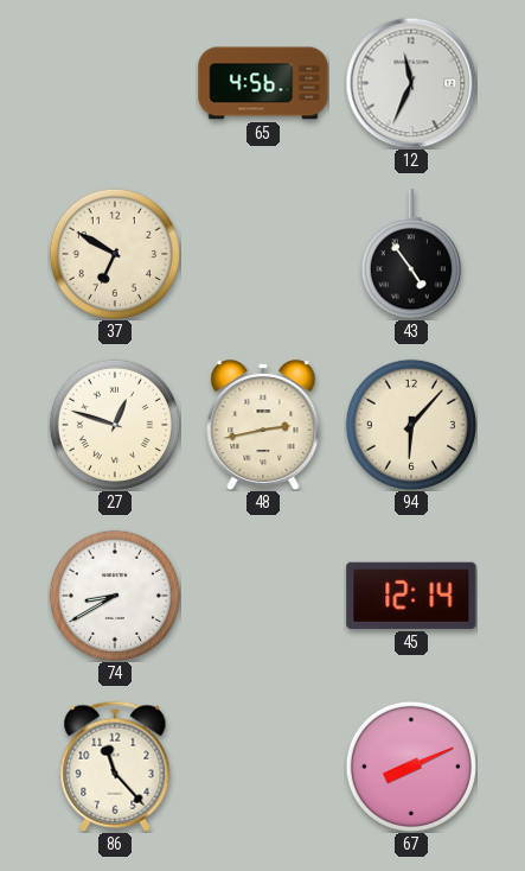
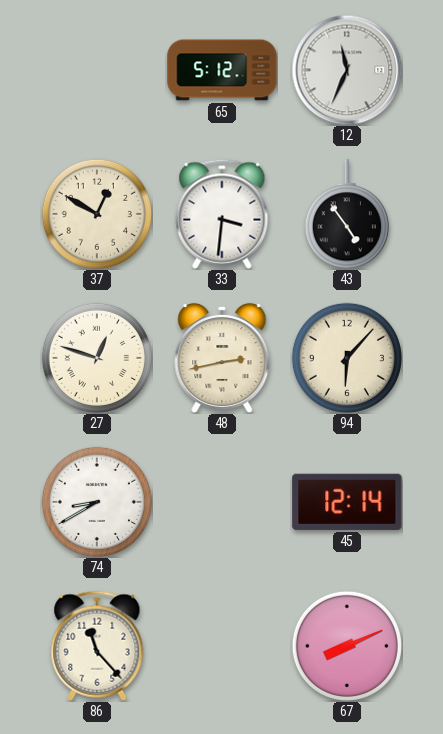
65: 4:56 -> 5:12 (222, 70)
37: 6:50 -> 12:50 (97, 214)
33: none -> 3:31 (222, 214)
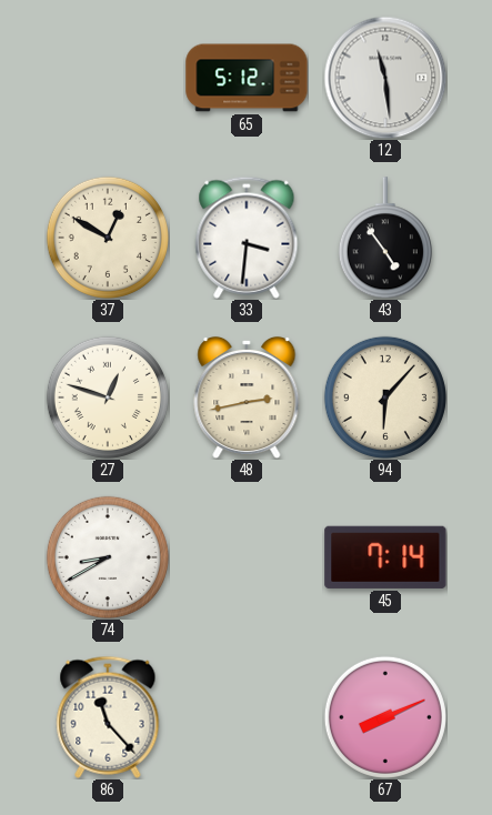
12: 11:34 -> 11:29 (385, 78)
45: 12:14 -> 7:14 (385, 557)
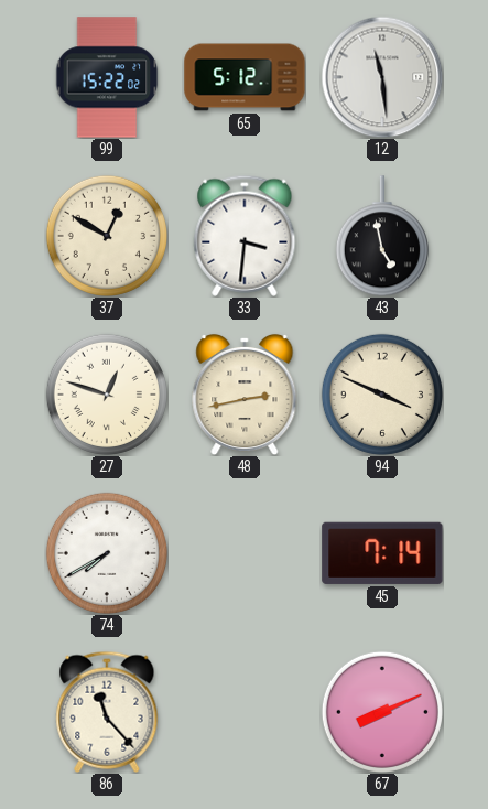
99: none -> 15:22 (107, 77)
43: 4:54 -> 4:58 (382, 236)
94: 6:07 -> 3:49 (382, 395)
74: 8:40 -> 7:40 (107, 553)
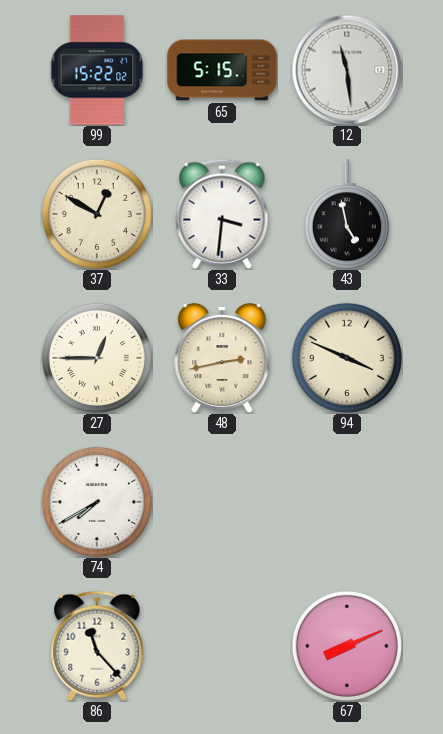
65: 5:12 -> 5:15 (222, 70)
27: 12:48 -> 12:45 (97, 358)
45: 7:14 -> none (382, 553)
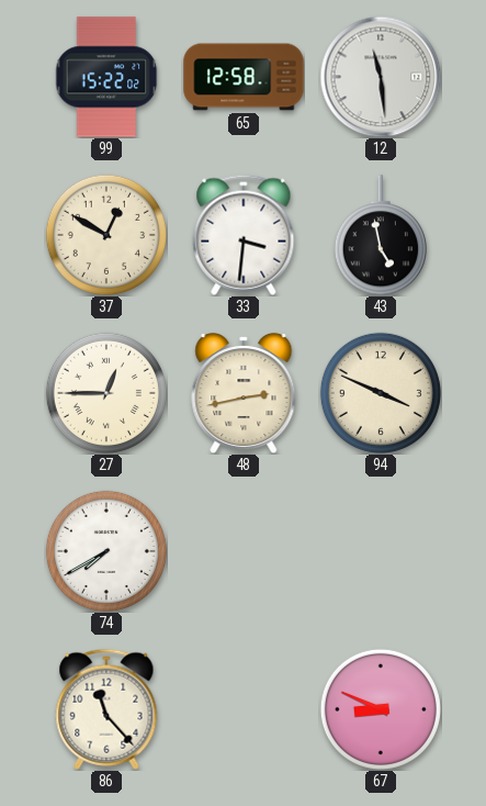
65: 5:15 -> 12:58 (244, 77)
67: 8:11 -> 8:49 (381, 709)
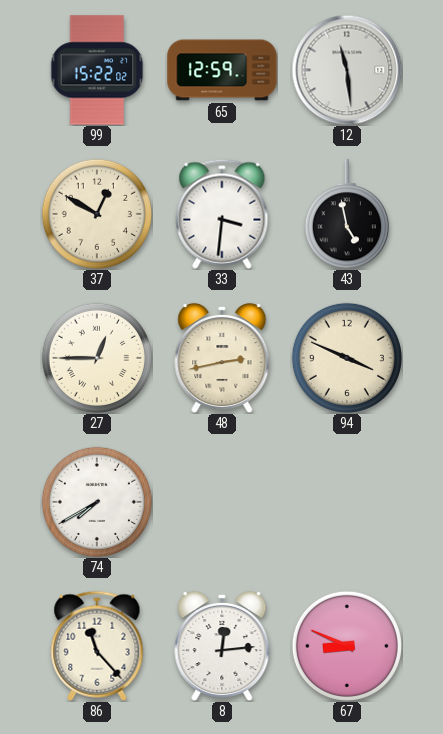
65: 12:58 -> 12:59 (222, 70)
8: none -> 12:14 (222, 646)
